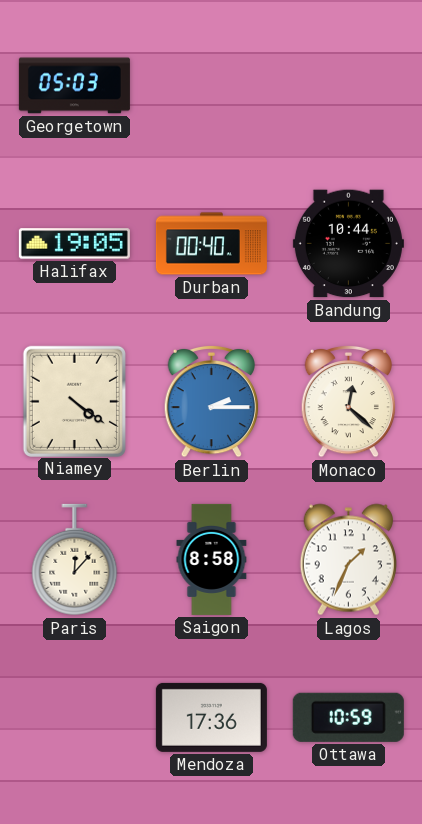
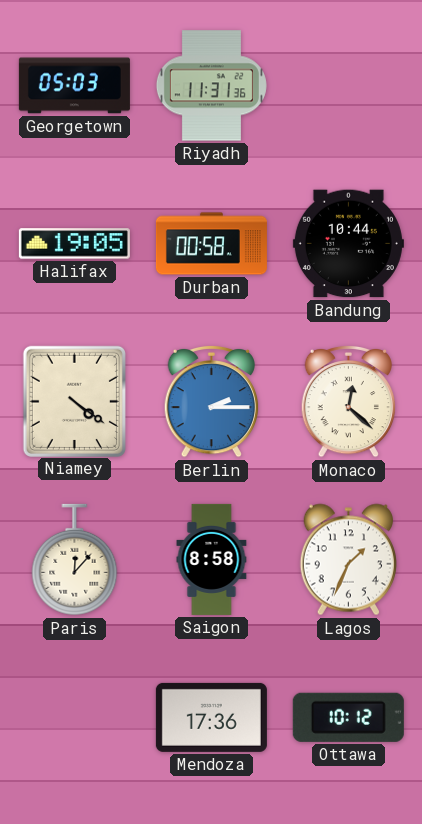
Riyadh: none -> 11:31 (211, 86)
Durban: 00:40 -> 00:58 (211, 244)
Ottawa: 10:59 -> 10:12 (348, 717)
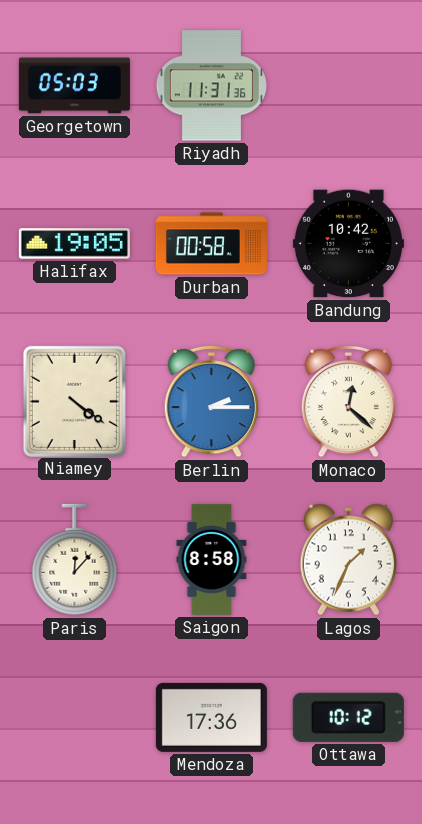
Bandung: 10:44 -> 10:42 (348, 244)
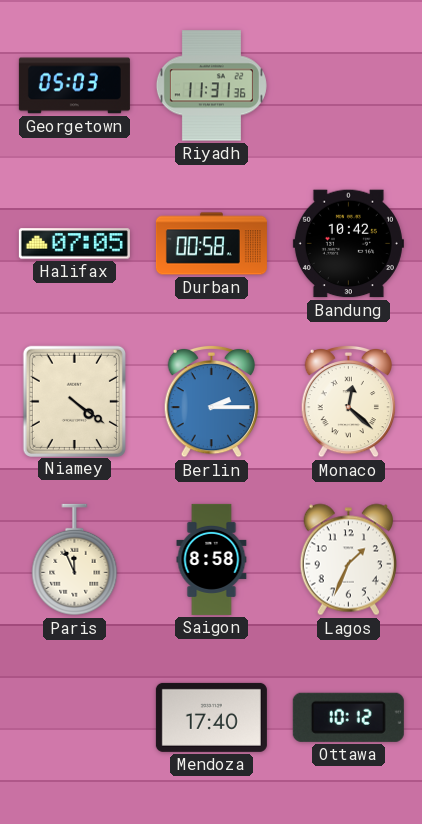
Halifax: 19:05 -> 07:05 (74, 244)
Paris: 12:07 -> 11:56 (75, 560)
Mendoza: 17:36 -> 17:40 (211, 717)
